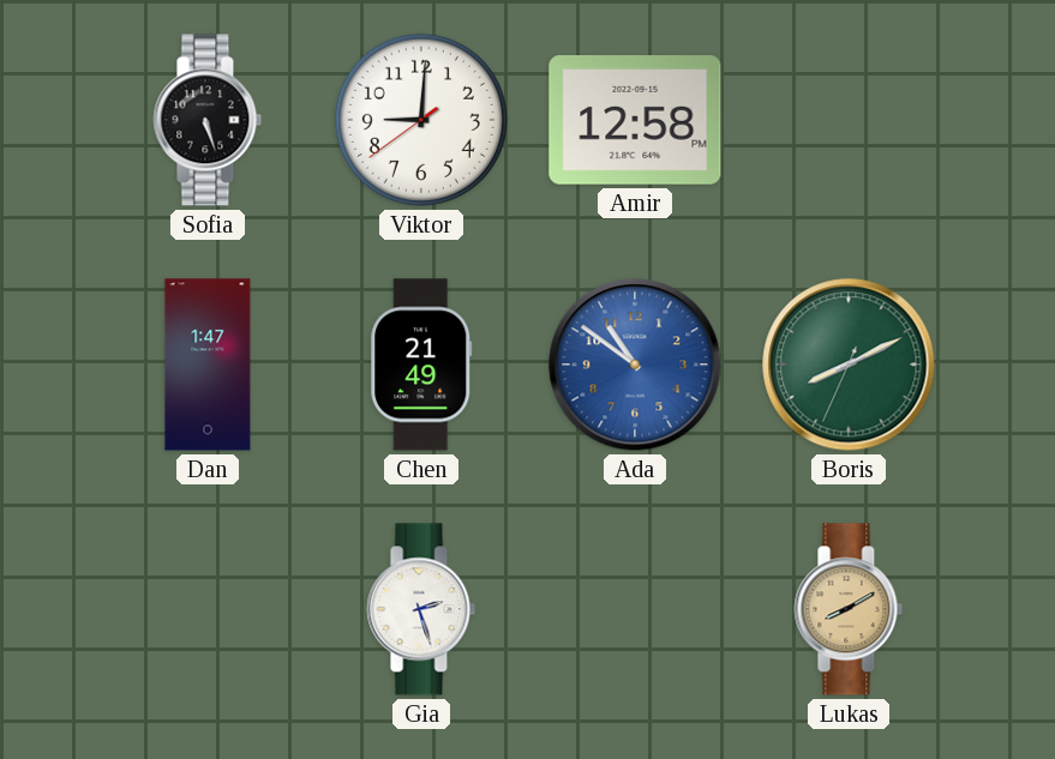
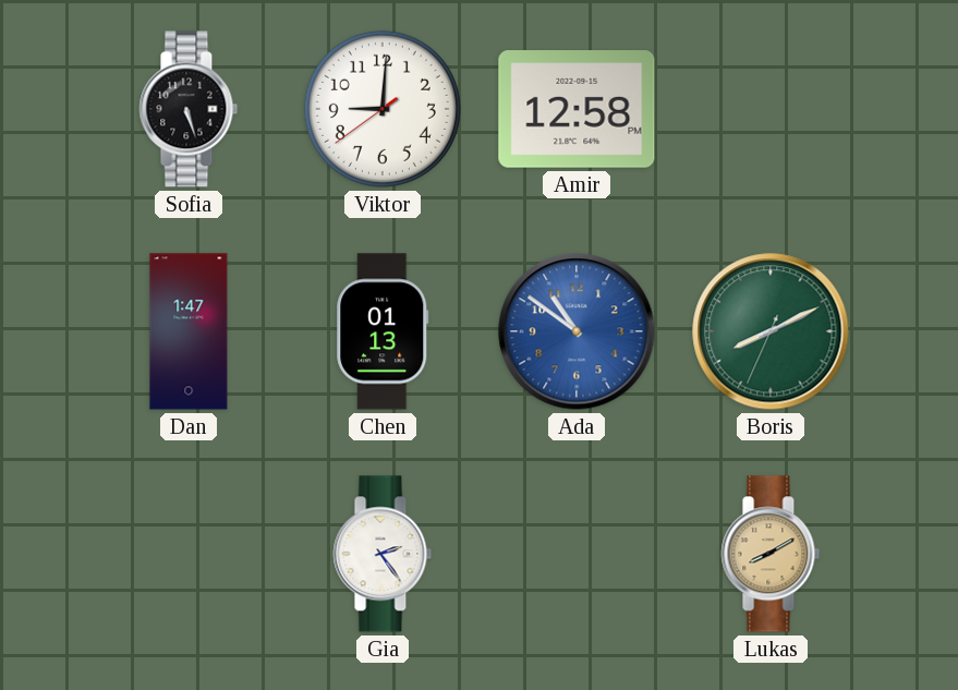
Chen: 21:49 -> 01:13 (383, 331)
Gia: 2:27 -> 2:24 (383, 554)
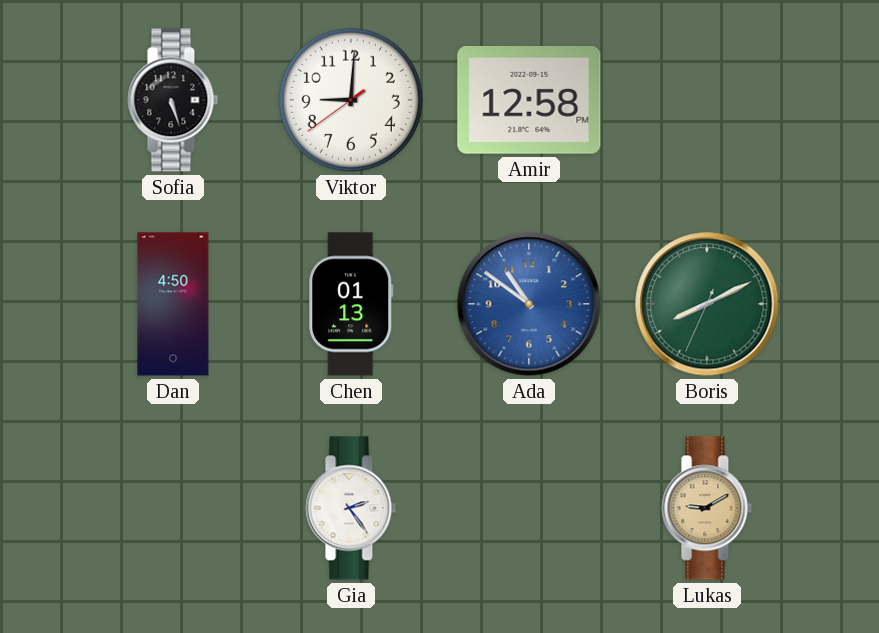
Dan: 1:47 -> 4:50 (173, 304)
Lukas: 8:10 -> 9:10 (707, 508)
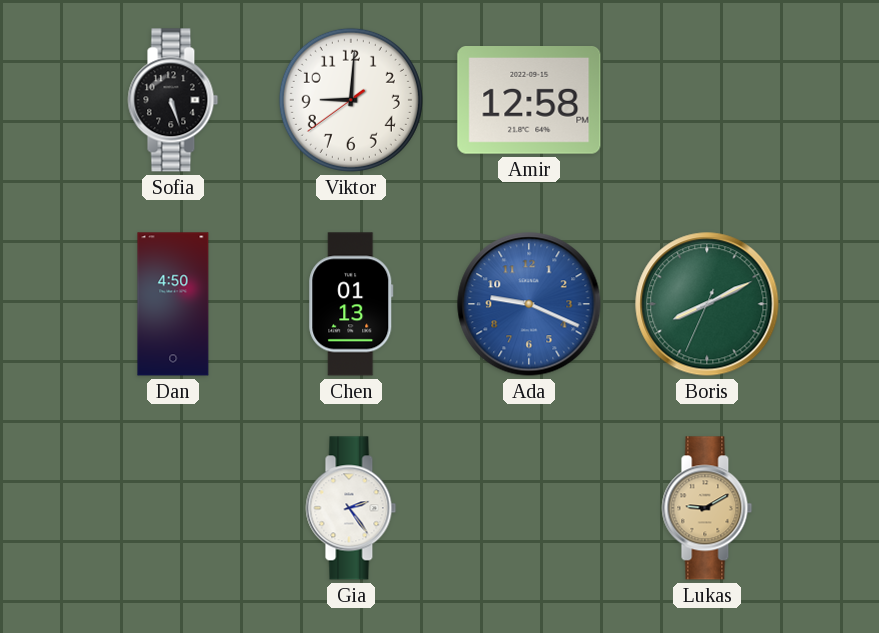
Ada: 10:51 -> 9:19 (529, 304)
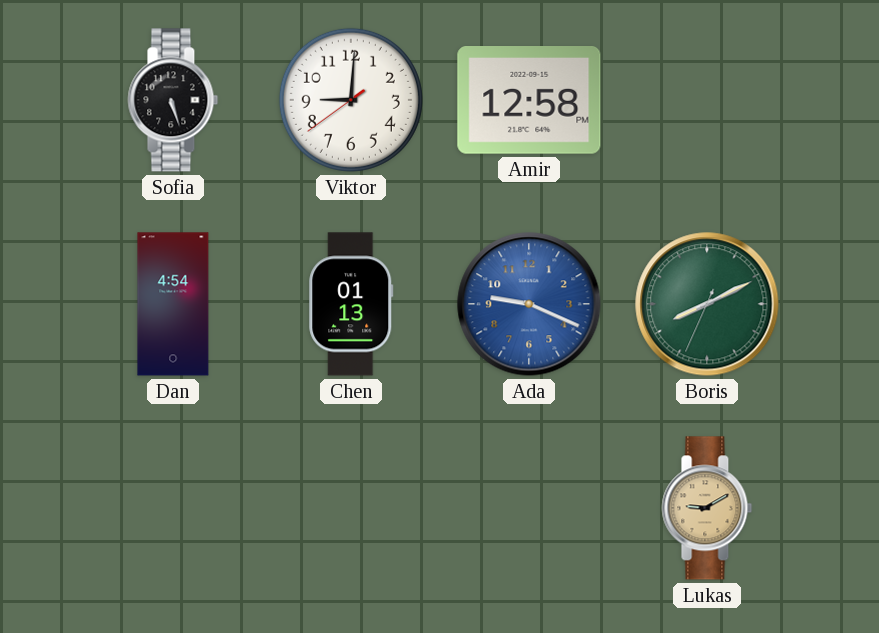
Dan: 4:50 -> 4:54 (173, 304)
Gia: 2:24 -> none (351, 508)
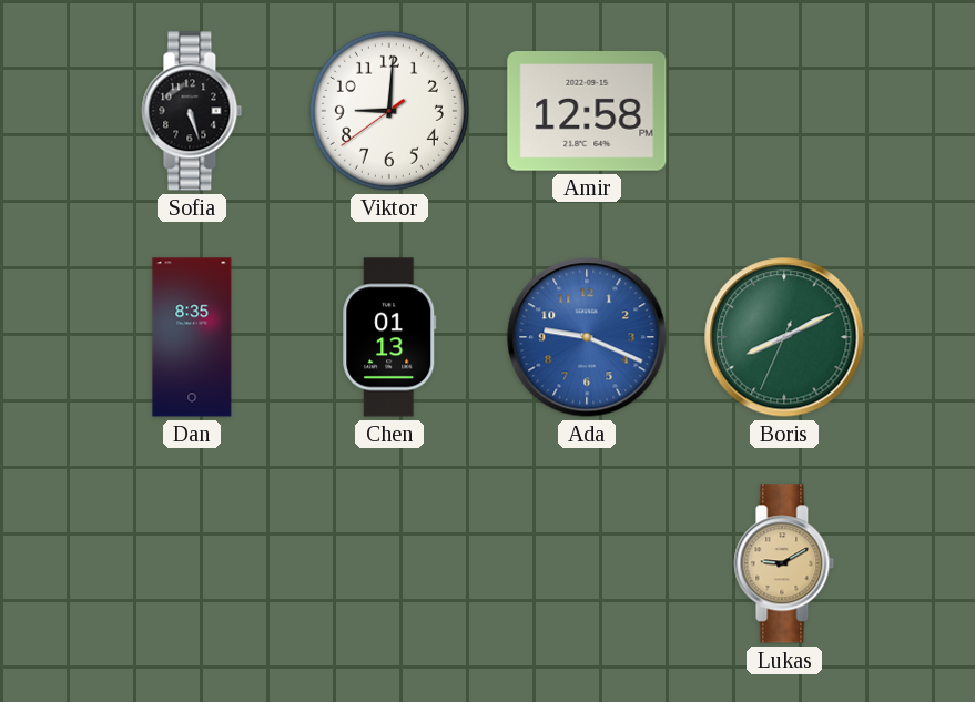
Dan: 4:54 -> 8:35 (192, 337)
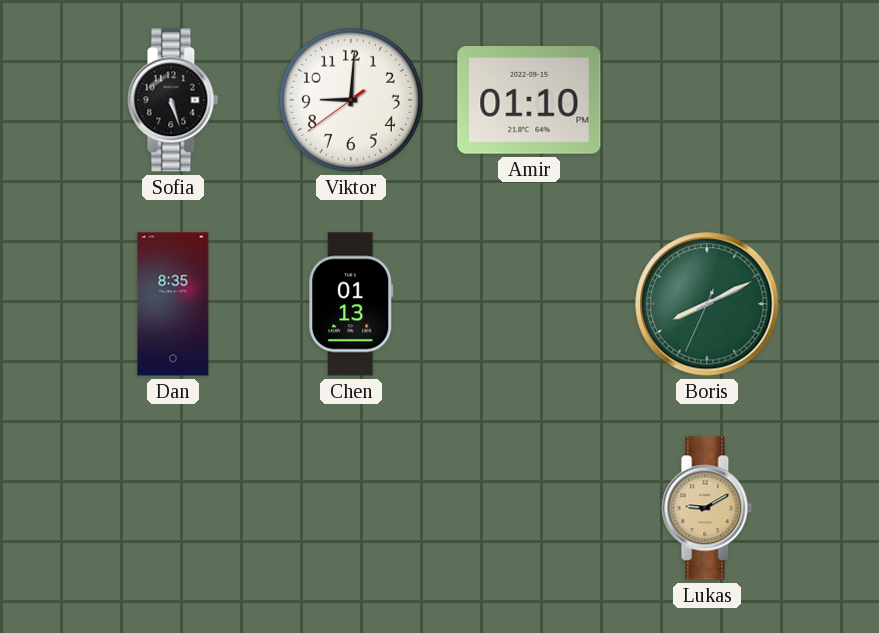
Amir: 12:58 -> 01:10 (529, 101)
Ada: 9:19 -> none (587, 337)
